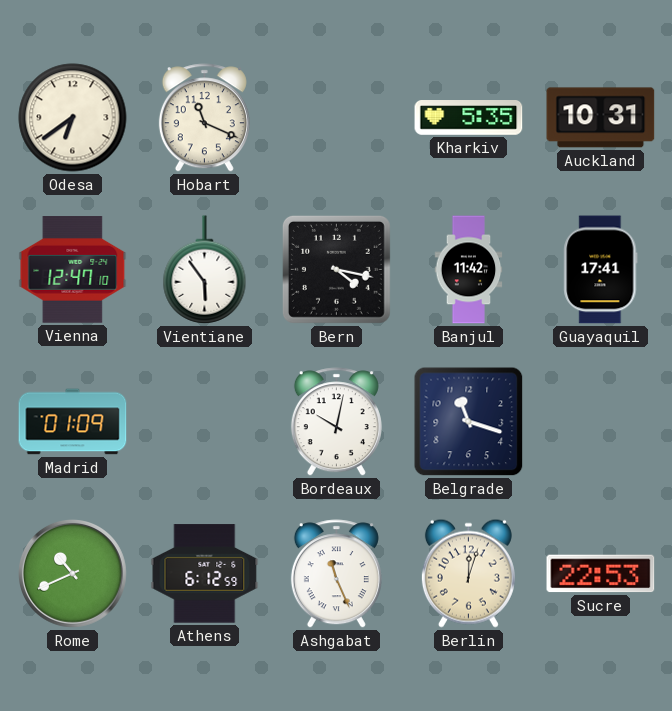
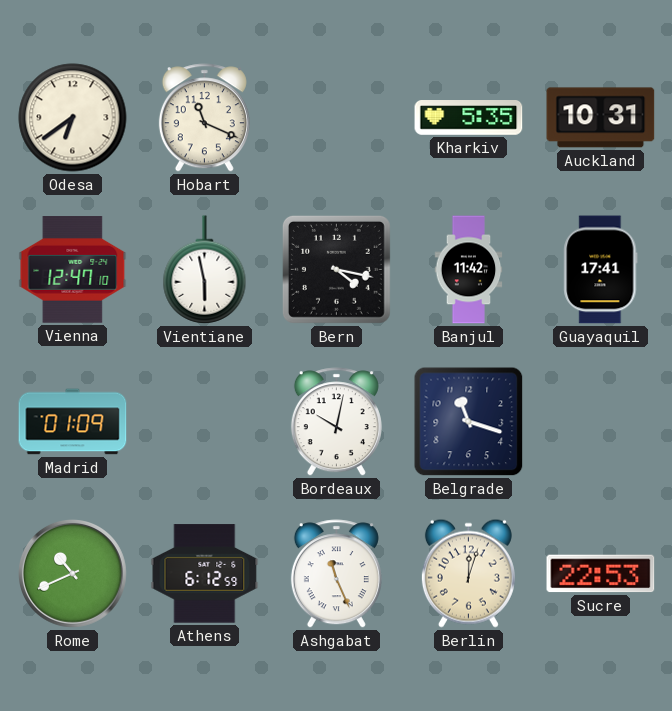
Vientiane: 5:54 -> 5:58 (205, 270)
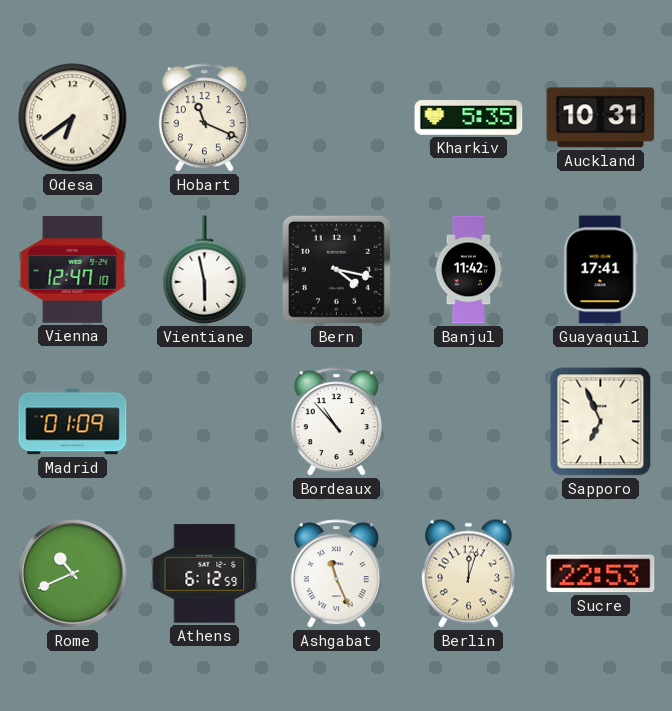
Bordeaux: 10:02 -> 10:53 (336, 422)
Belgrade: 11:18 -> none (469, 422)
Sapporo: none -> 6:56 (601, 422)
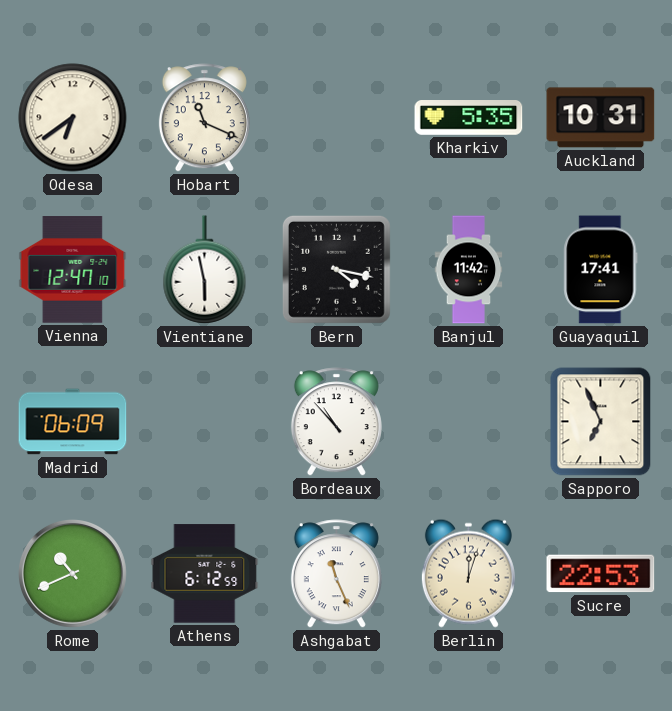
Madrid: 01:09 -> 06:09 (73, 422)
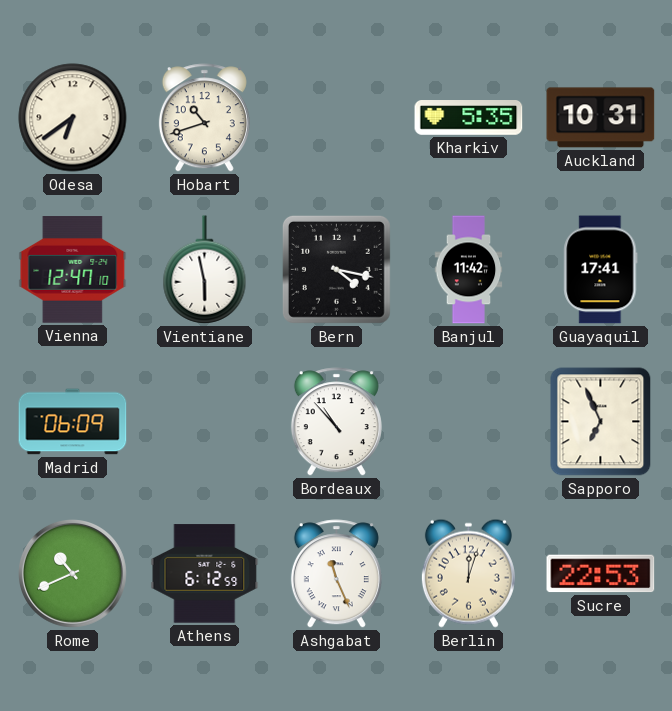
Hobart: 11:19 -> 10:42 (204, 118)
